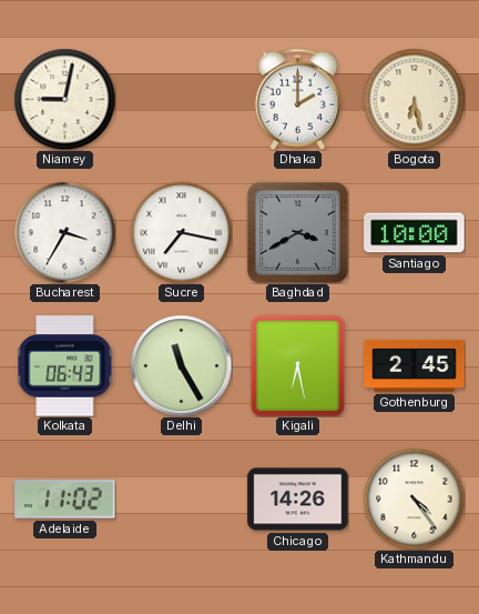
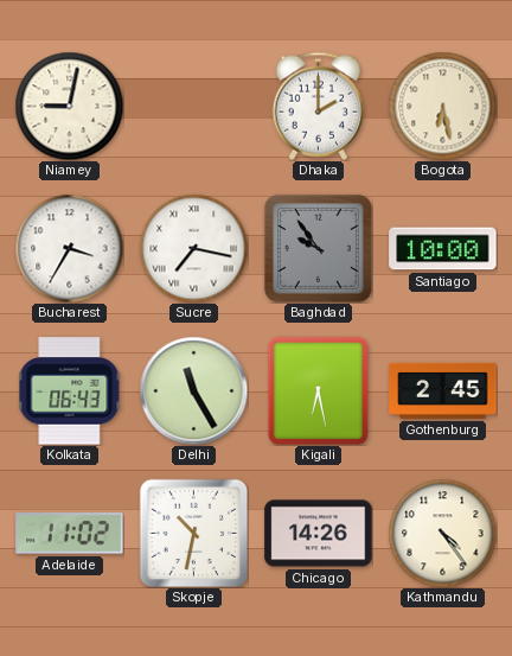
Baghdad: 3:40 -> 9:54 (318, 248)
Skopje: none -> 10:32 (193, 533)
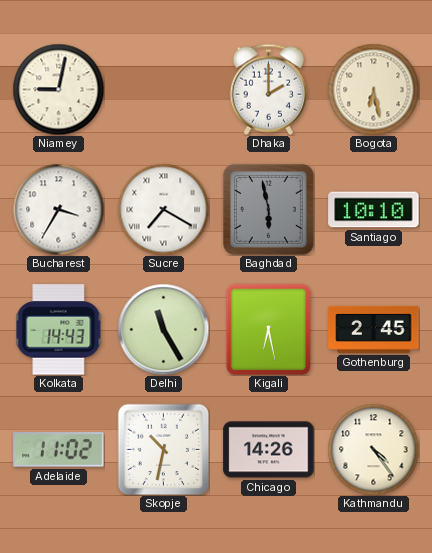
Sucre: 7:17 -> 7:20 (163, 209)
Baghdad: 9:54 -> 5:58 (268, 209)
Santiago: 10:00 -> 10:10 (374, 210)
Kolkata: 06:43 -> 14:43 (59, 330)
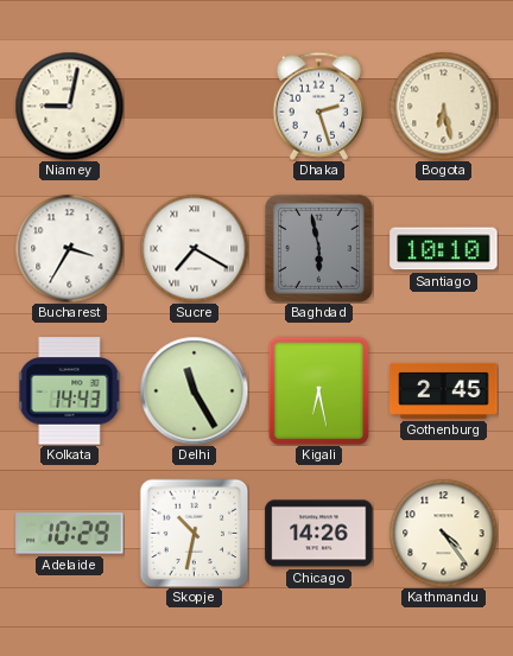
Dhaka: 2:00 -> 2:27 (318, 106)
Adelaide: 11:02 -> 10:29 (70, 534)
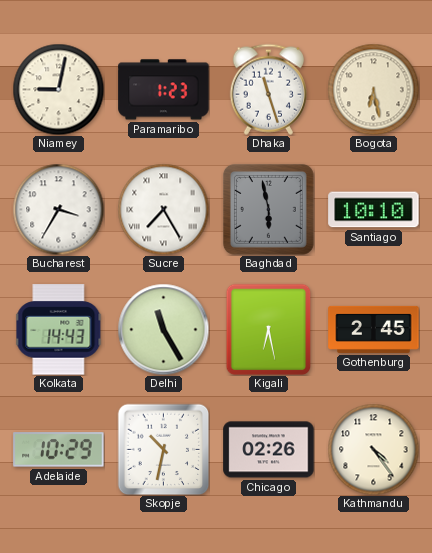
Paramaribo: none -> 1:23 (164, 90)
Dhaka: 2:27 -> 11:27 (268, 89)
Sucre: 7:20 -> 7:25 (163, 209)
Chicago: 14:26 -> 02:26 (269, 450)
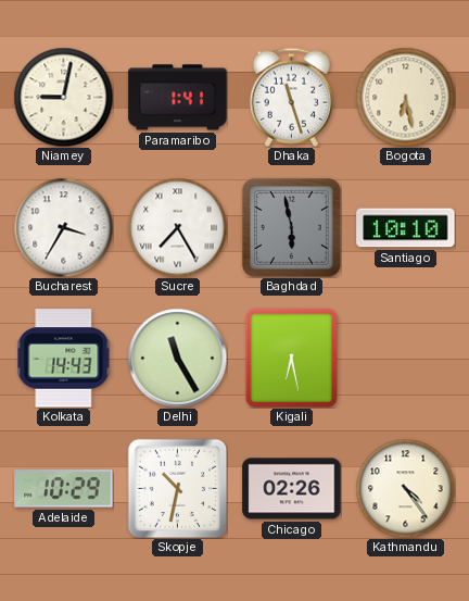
Paramaribo: 1:23 -> 1:41 (178, 98)
Gothenburg: 2:45 -> none (374, 329)
